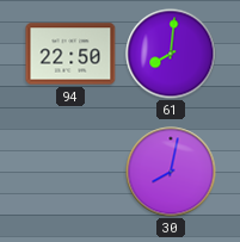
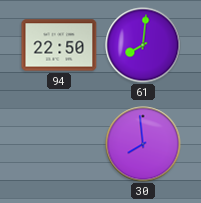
30: 8:02 -> 7:59 (143, 144)
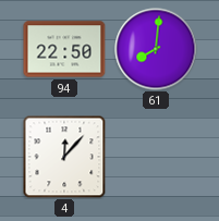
4: none -> 12:07 (64, 157)
30: 7:59 -> none (143, 144)
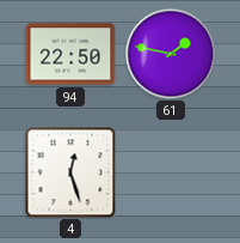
61: 8:01 -> 1:47 (171, 54)
4: 12:07 -> 12:27 (70, 172)
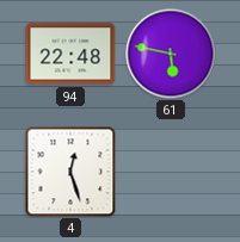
94: 22:50 -> 22:48 (70, 54)
61: 1:47 -> 5:47 (171, 54)
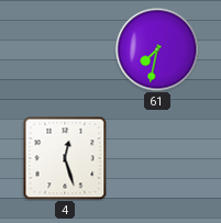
94: 22:48 -> none (70, 54)
61: 5:47 -> 7:32 (157, 49)
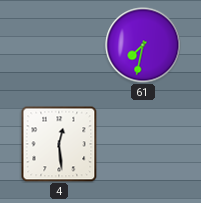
4: 12:27 -> 12:29 (59, 144)
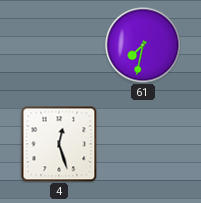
4: 12:29 -> 12:27 (59, 144)
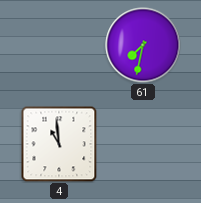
4: 12:27 -> 10:59 (59, 144)
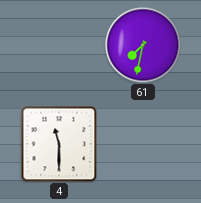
4: 10:59 -> 11:30 (59, 144)
